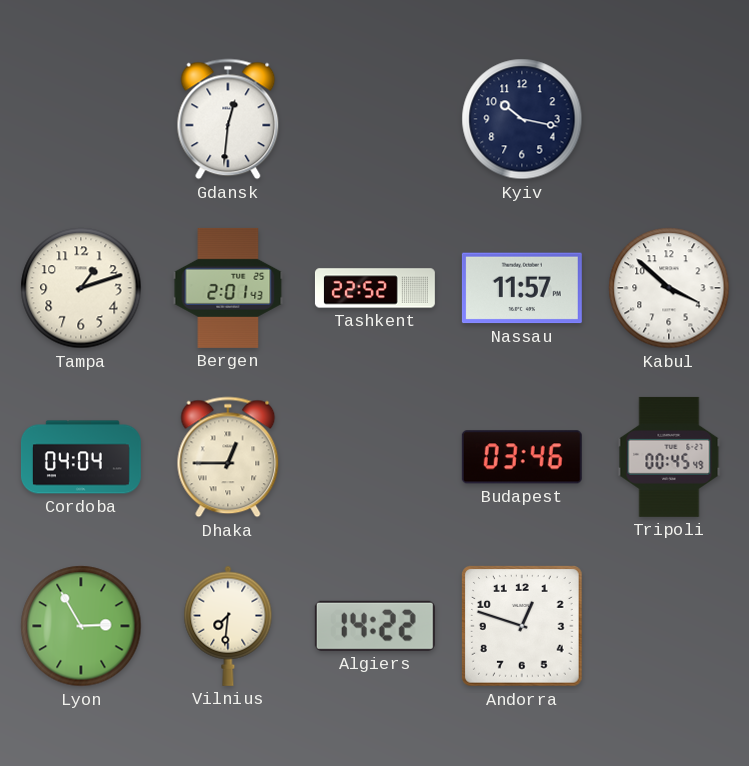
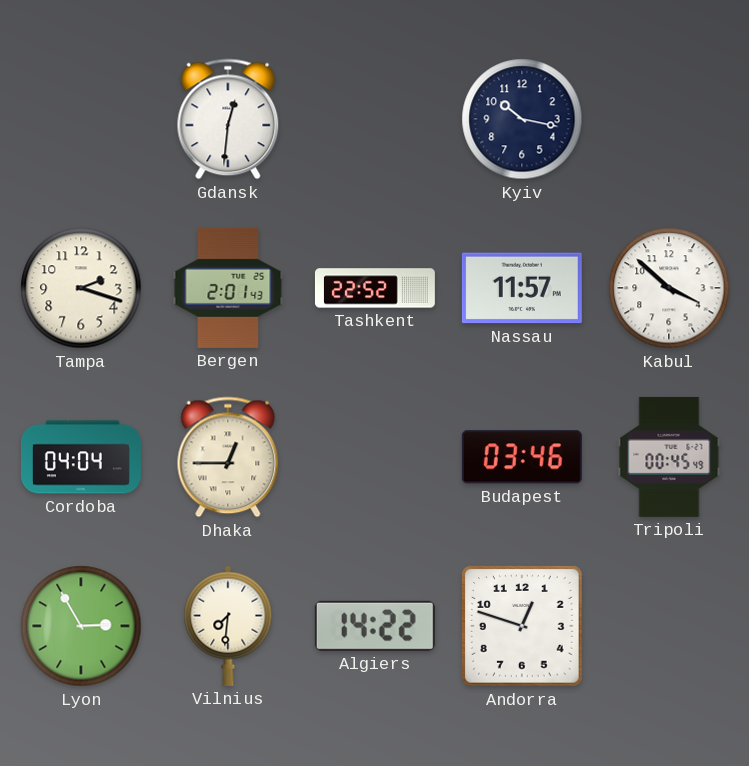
Tampa: 1:12 -> 2:18 (81, 288)
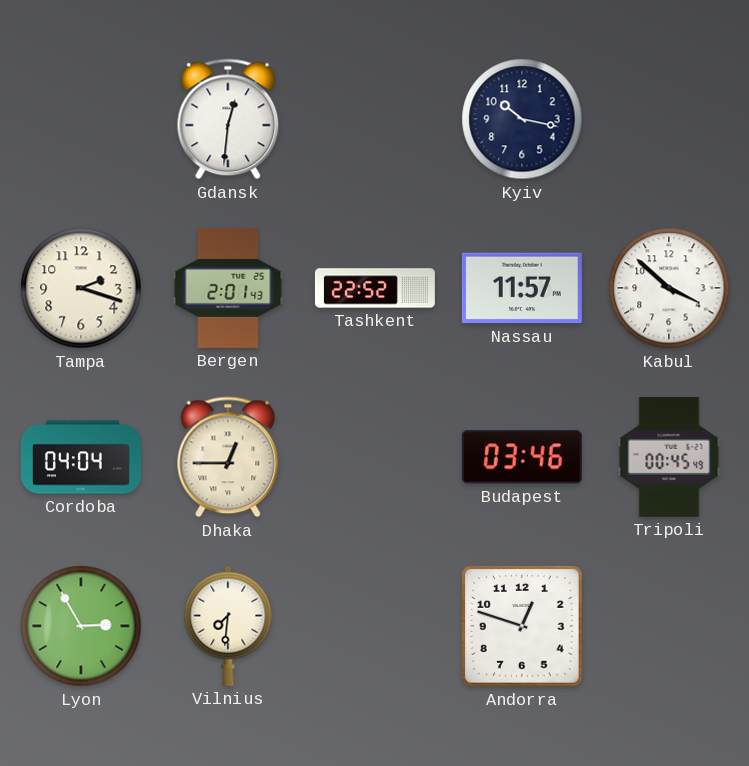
Algiers: 14:22 -> none (375, 626)
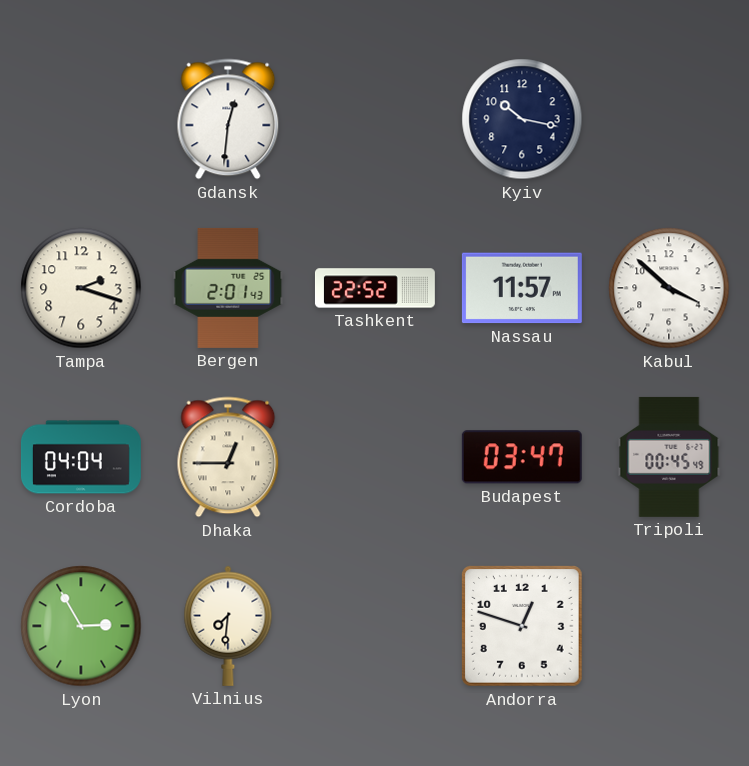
Budapest: 03:46 -> 03:47 (522, 457)
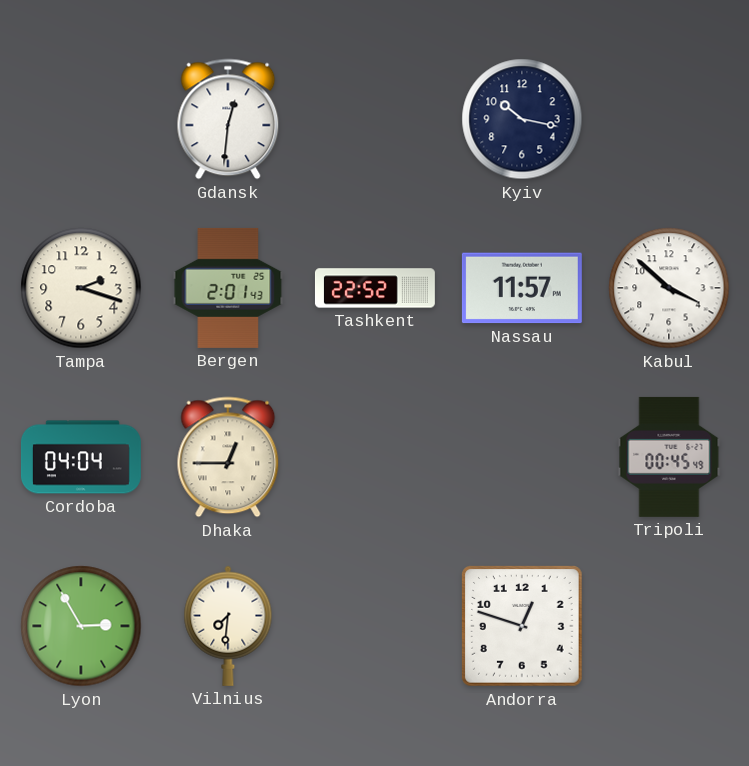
Budapest: 03:47 -> none (522, 457)
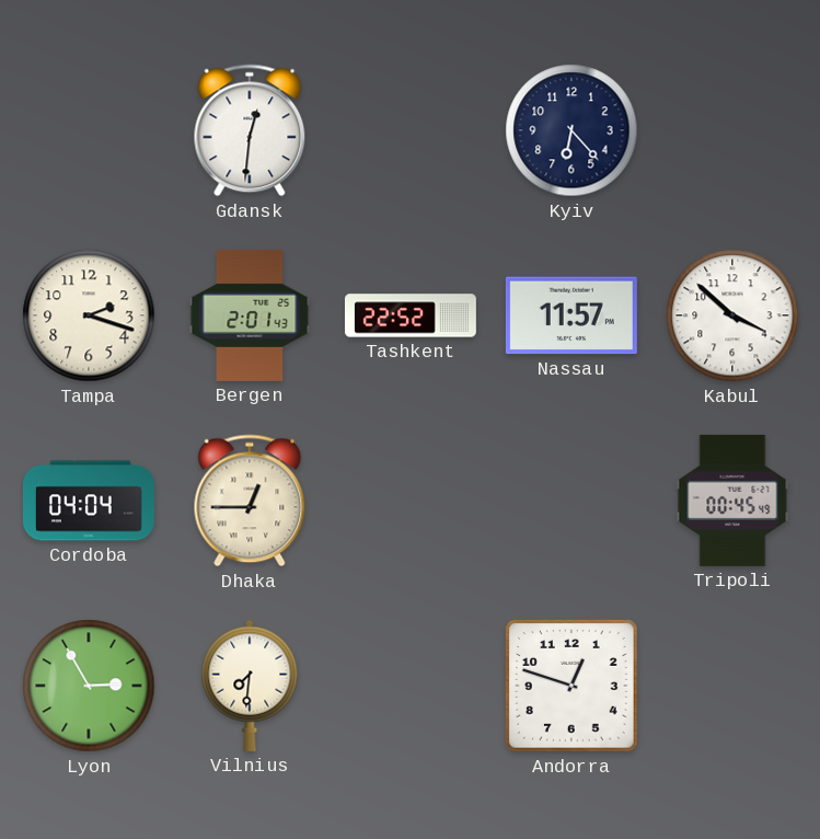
Kyiv: 10:17 -> 6:23 (571, 130)
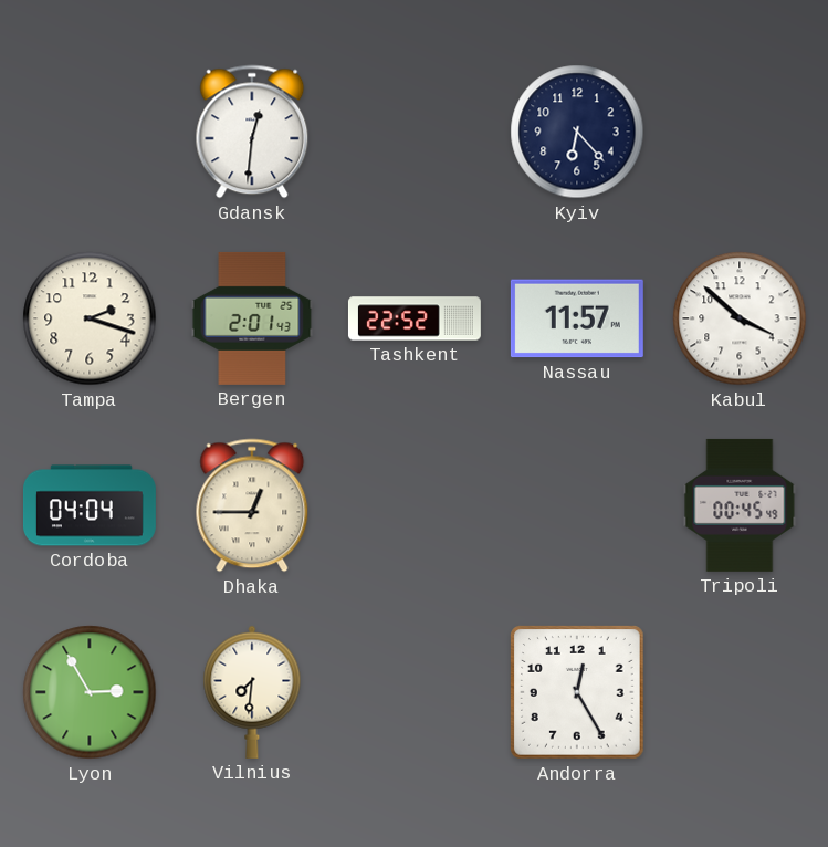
Andorra: 12:48 -> 12:25 (578, 693)
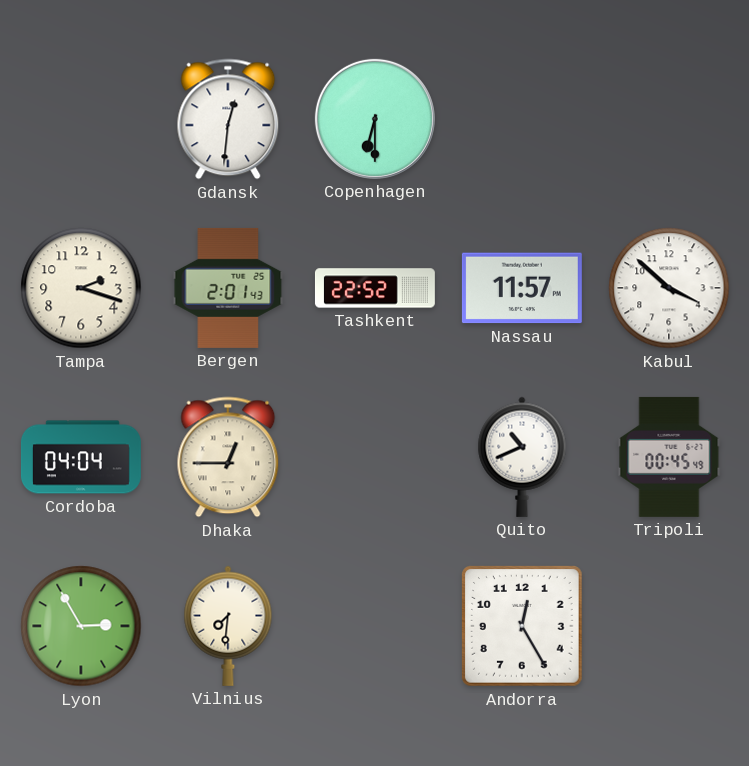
Copenhagen: none -> 6:30 (375, 119)
Kyiv: 6:23 -> none (577, 132)
Quito: none -> 10:41 (522, 457)
